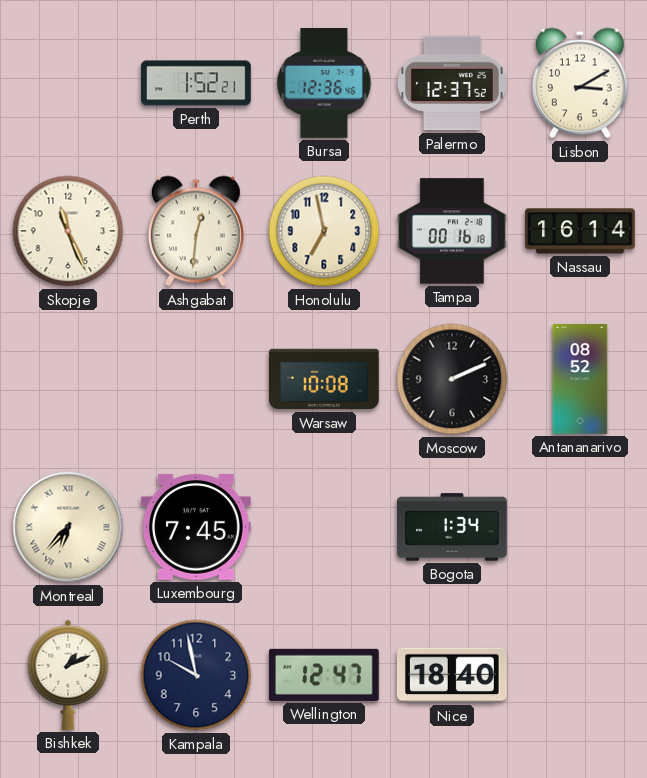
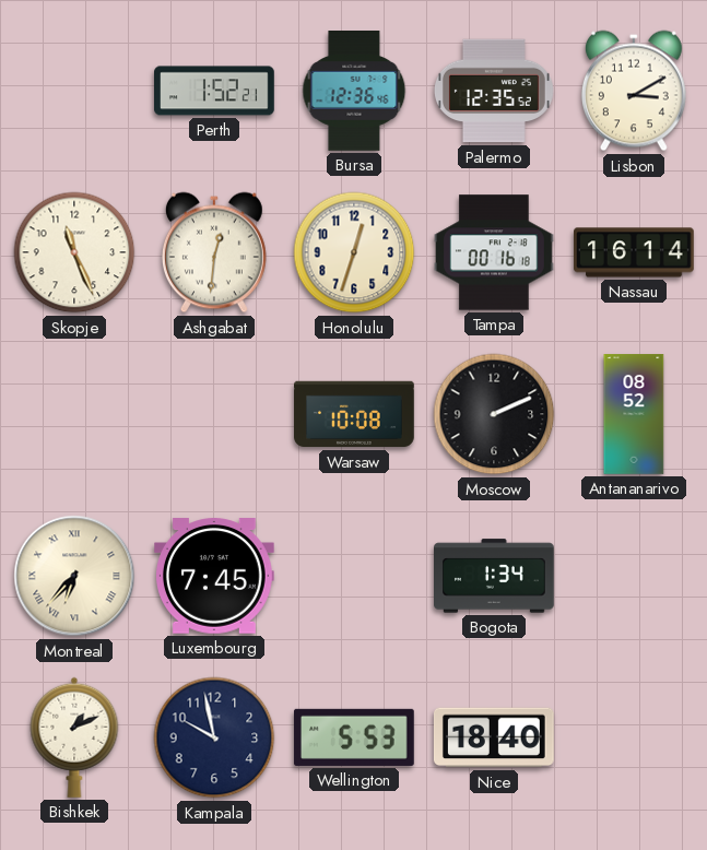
Palermo: 12:37 -> 12:35 (494, 91)
Honolulu: 6:58 -> 12:33 (354, 252)
Wellington: 12:47 -> 5:53 (354, 737)
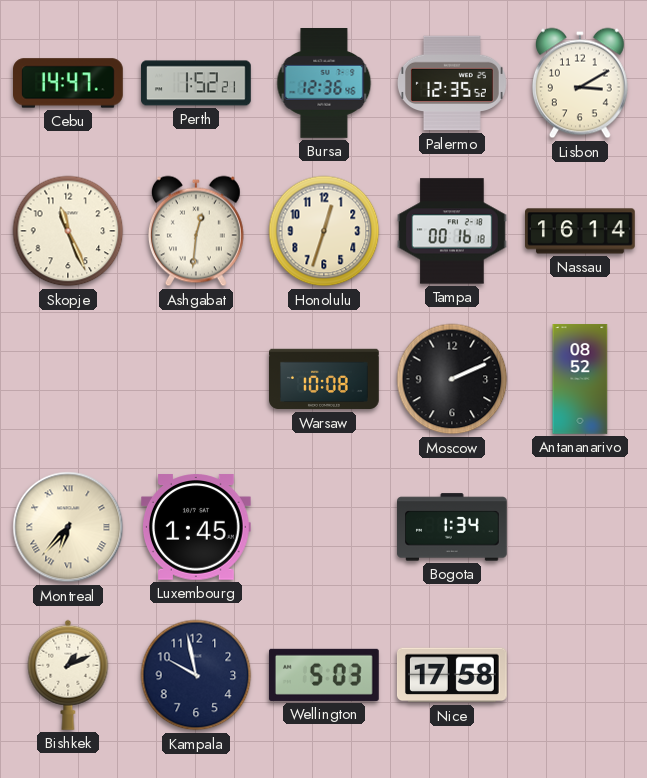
Cebu: none -> 14:47 (68, 83)
Luxembourg: 7:45 -> 1:45 (197, 527)
Wellington: 5:53 -> 5:03 (324, 675)
Nice: 18:40 -> 17:58 (452, 675)
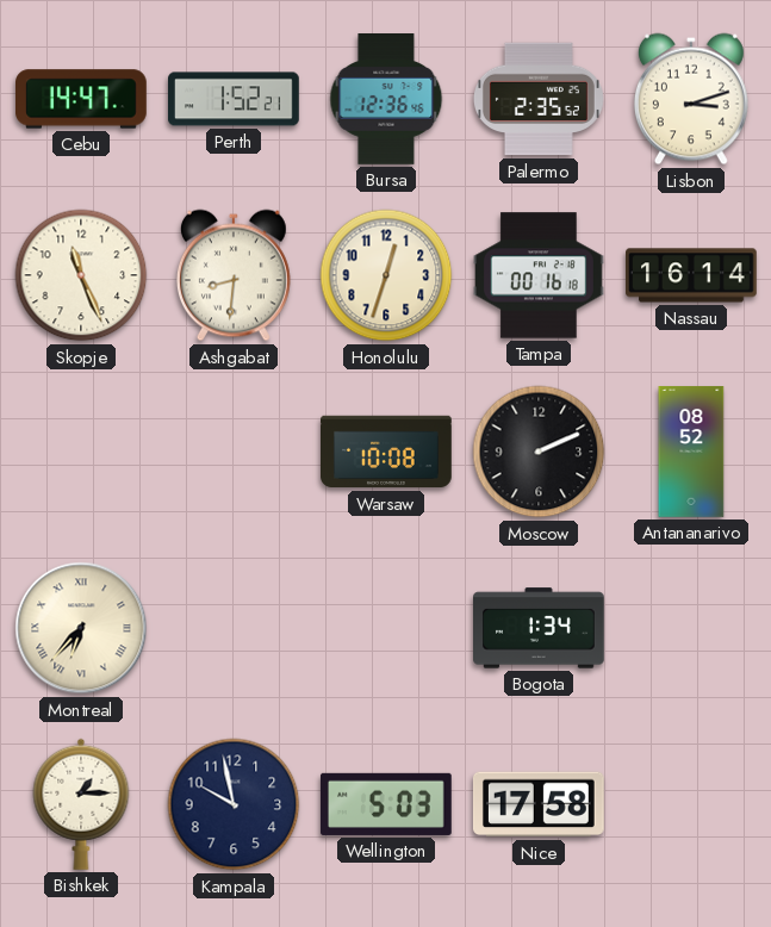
Palermo: 12:35 -> 2:35 (539, 99)
Lisbon: 3:10 -> 3:12 (691, 99)
Ashgabat: 12:31 -> 8:31 (234, 275)
Luxembourg: 1:45 -> none (197, 527)
Bishkek: 1:11 -> 1:15 (81, 804)
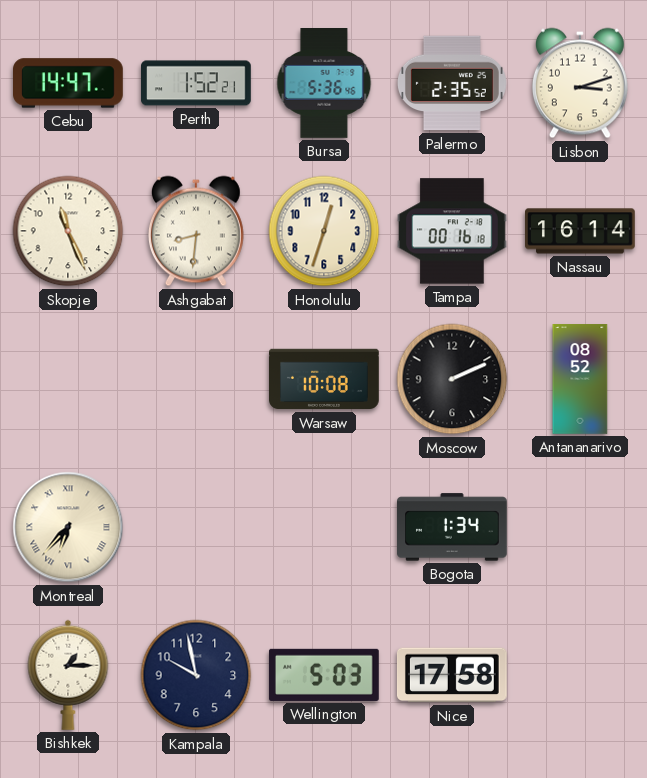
Bursa: 12:36 -> 5:36 (324, 84)
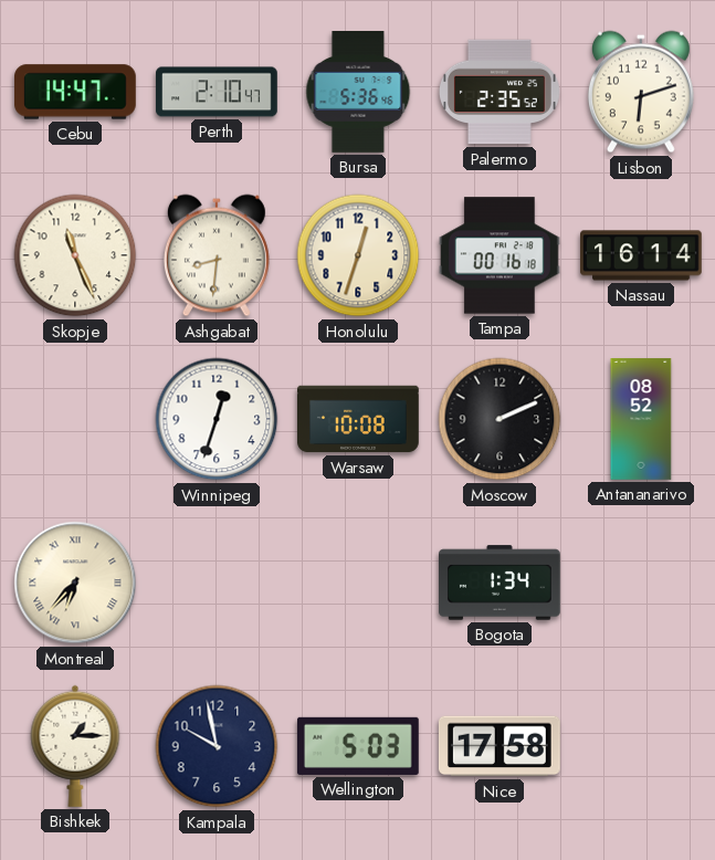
Perth: 1:52 -> 2:10 (218, 92)
Lisbon: 3:12 -> 6:12 (641, 92)
Winnipeg: none -> 12:33 (217, 419)
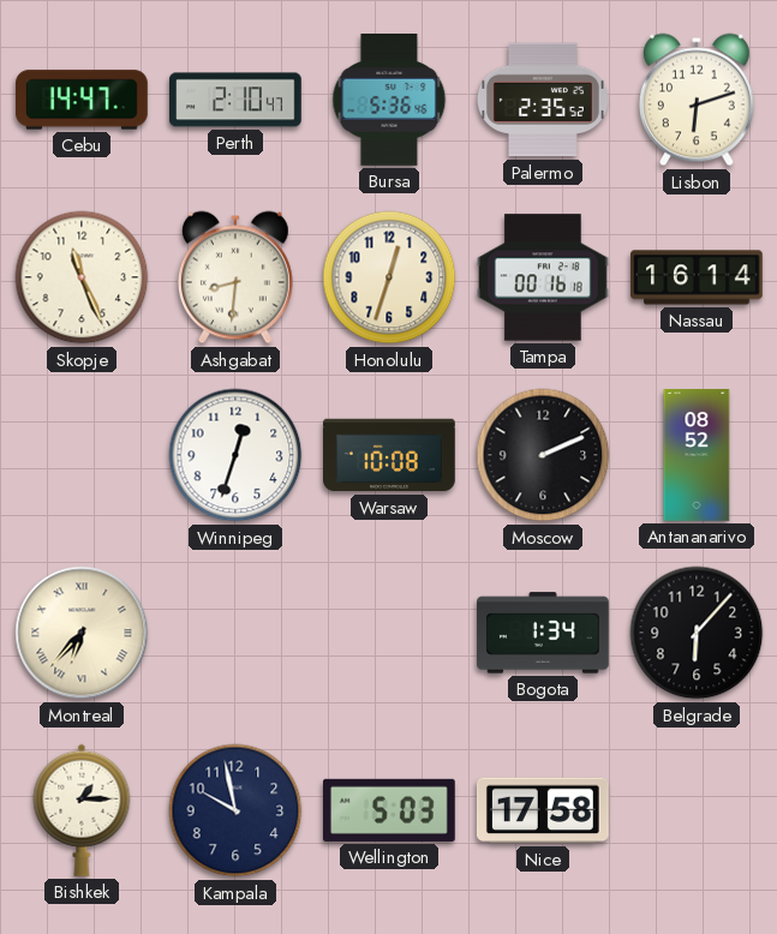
Belgrade: none -> 6:07 (697, 633)
